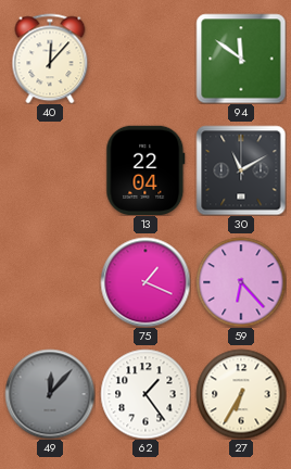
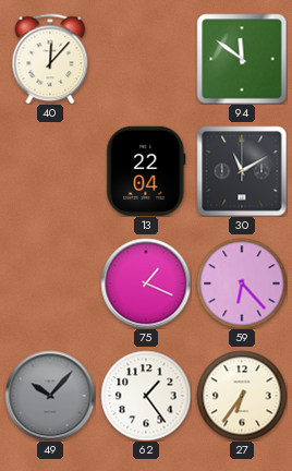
49: 12:07 -> 10:07 (50, 396)
27: 6:35 -> 6:36 (242, 396)
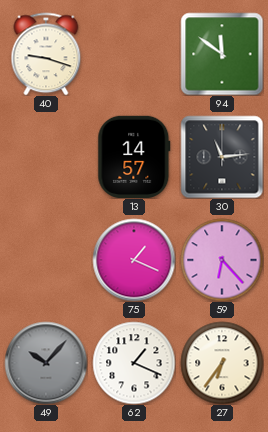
40: 12:07 -> 9:18 (46, 54)
13: 22:04 -> 14:57 (134, 156)
30: 11:10 -> 11:14 (222, 157)
62: 1:24 -> 1:19 (134, 363)
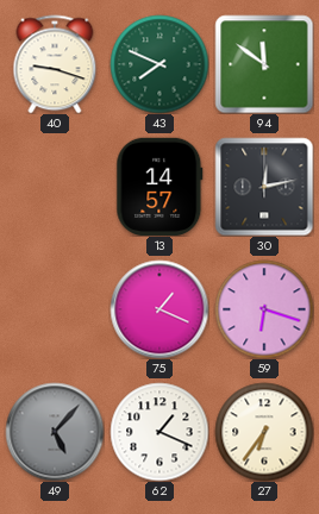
43: none -> 7:49 (159, 64)
30: 11:14 -> 12:13 (264, 187)
59: 6:23 -> 6:18 (264, 309)
49: 10:07 -> 5:07 (55, 432)
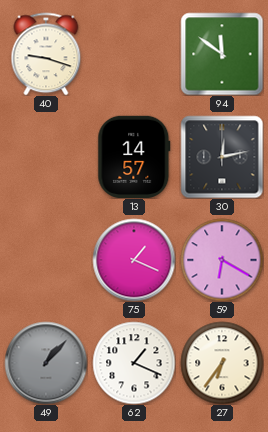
43: 7:49 -> none (159, 64)
59: 6:18 -> 6:20 (222, 260)
49: 5:07 -> 1:07 (46, 363)
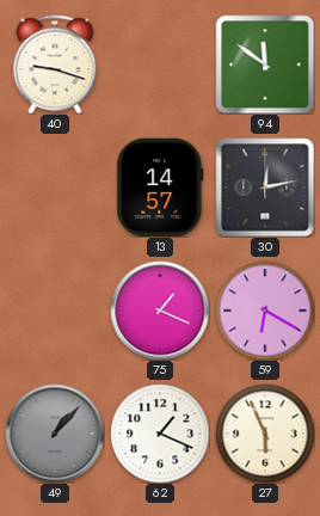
27: 6:36 -> 5:56 (265, 434)
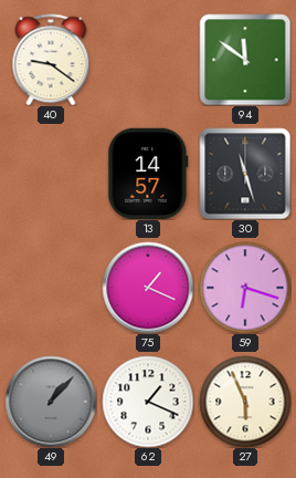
40: 9:18 -> 9:21 (51, 60)
30: 12:13 -> 11:27 (245, 174)
59: 6:20 -> 6:18 (245, 288)
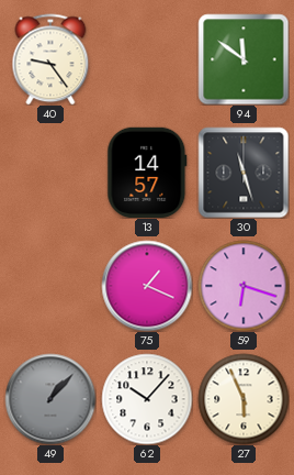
40: 9:21 -> 9:24 (50, 59)
62: 1:19 -> 10:07 (147, 399)
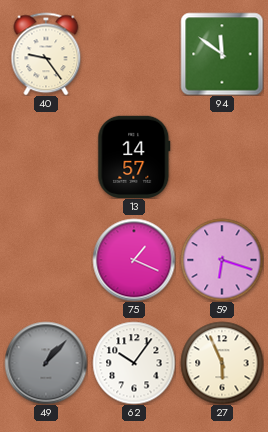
30: 11:27 -> none (244, 173)
62: 10:07 -> 10:06 (134, 363)
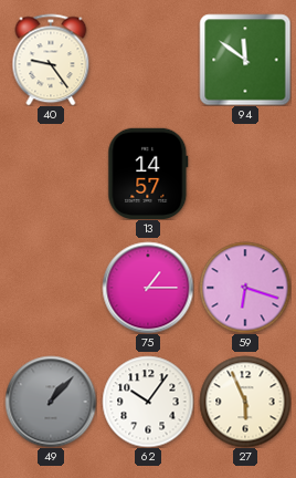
75: 1:19 -> 1:15 (148, 288)
